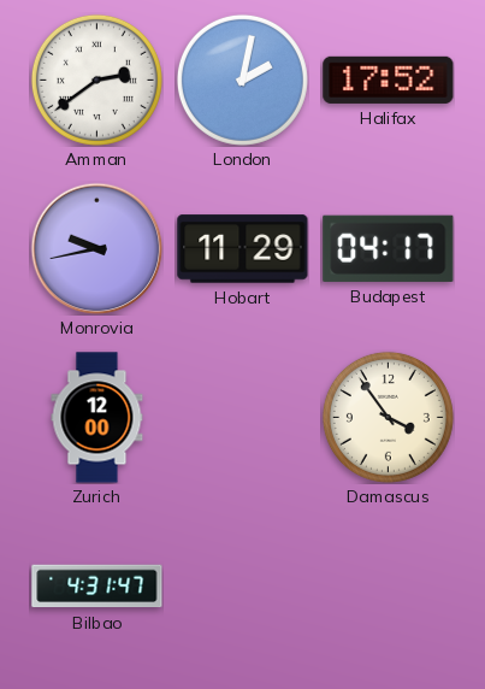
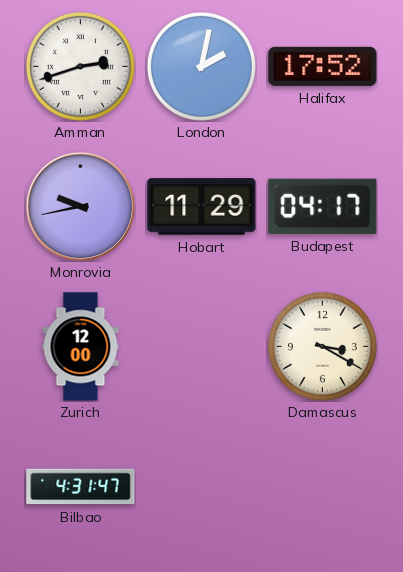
Amman: 2:39 -> 2:42 (80, 66)
Damascus: 3:54 -> 3:20 (322, 346)
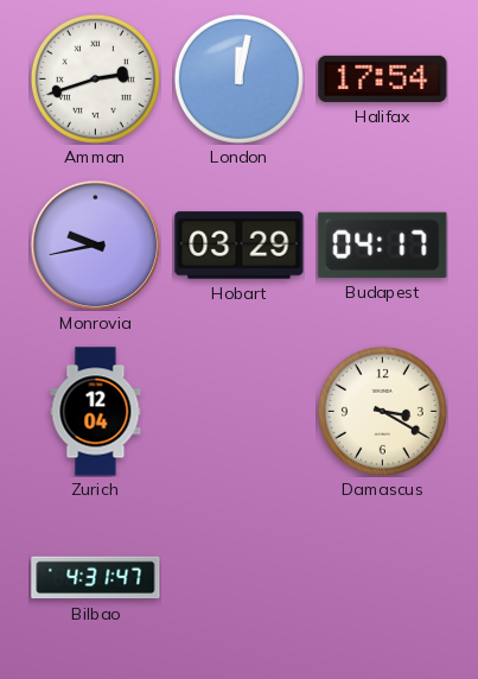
London: 2:02 -> 12:02 (238, 78)
Halifax: 17:52 -> 17:54 (383, 78)
Hobart: 11:29 -> 03:29 (240, 246)
Zurich: 12:00 -> 12:04 (96, 412)
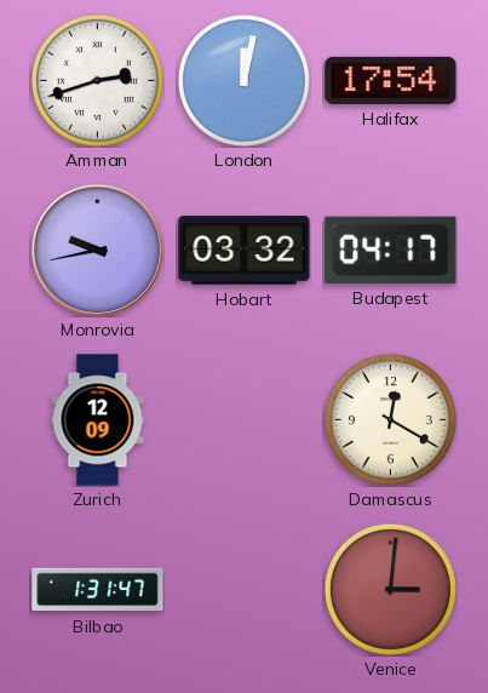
Hobart: 03:29 -> 03:32 (245, 251)
Zurich: 12:04 -> 12:09 (98, 420)
Damascus: 3:20 -> 12:20 (390, 419)
Bilbao: 4:31 -> 1:31 (98, 590)
Venice: none -> 3:01 (390, 589)
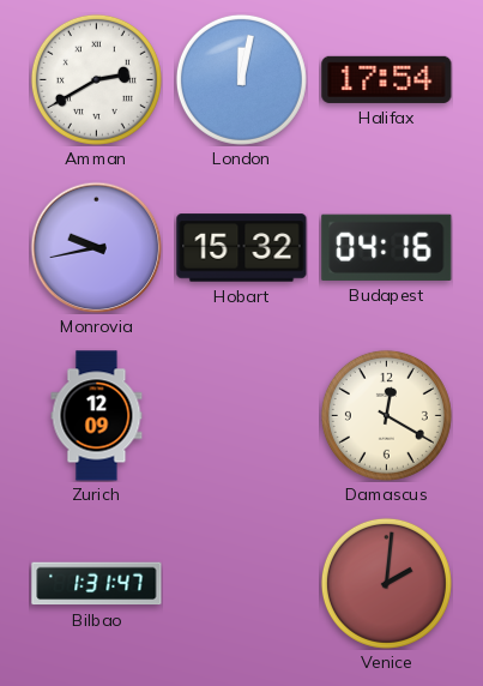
Amman: 2:42 -> 2:40 (96, 79)
Hobart: 03:32 -> 15:32 (242, 248)
Budapest: 04:17 -> 04:16 (387, 247)
Venice: 3:01 -> 2:01 (386, 583)
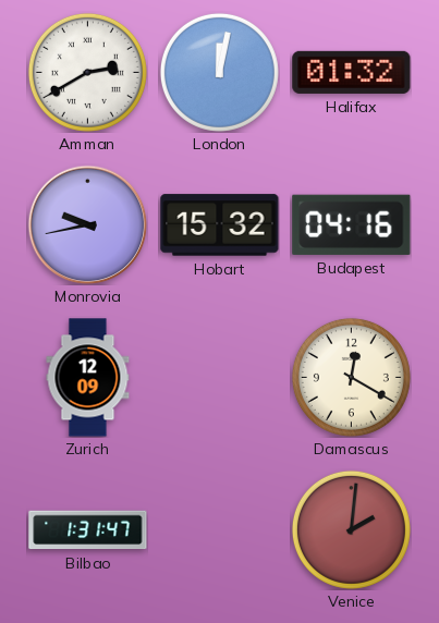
Halifax: 17:54 -> 01:32 (352, 72)
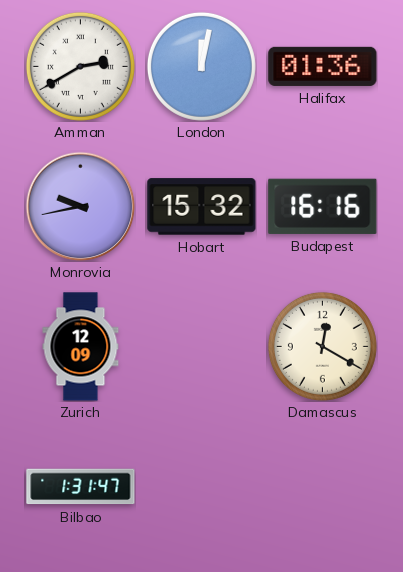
Halifax: 01:32 -> 01:36 (323, 66)
Budapest: 04:16 -> 16:16 (323, 206)
Venice: 2:01 -> none (351, 529)
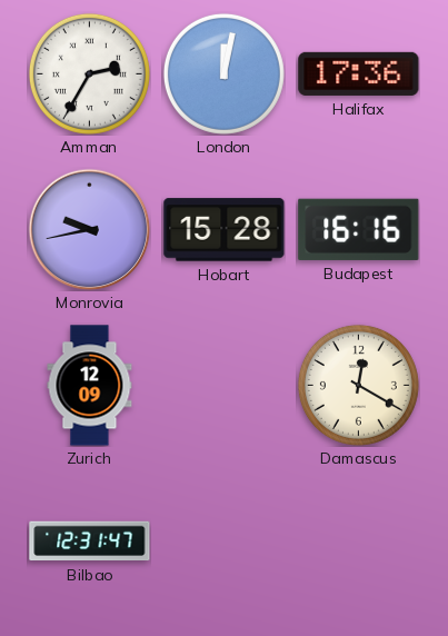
Amman: 2:40 -> 2:35 (89, 73)
Halifax: 01:36 -> 17:36 (359, 73)
Hobart: 15:32 -> 15:28 (225, 230)
Bilbao: 1:31 -> 12:31 (90, 541)
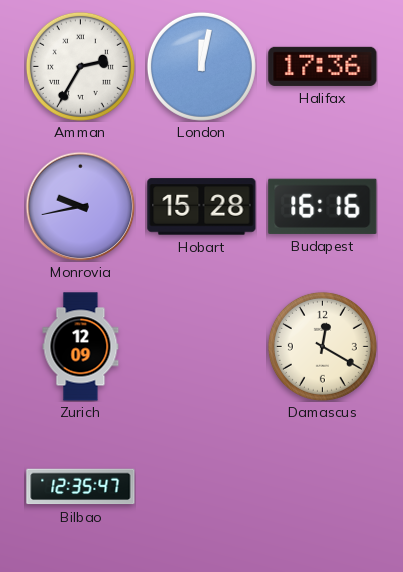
Bilbao: 12:31 -> 12:35 (81, 487)
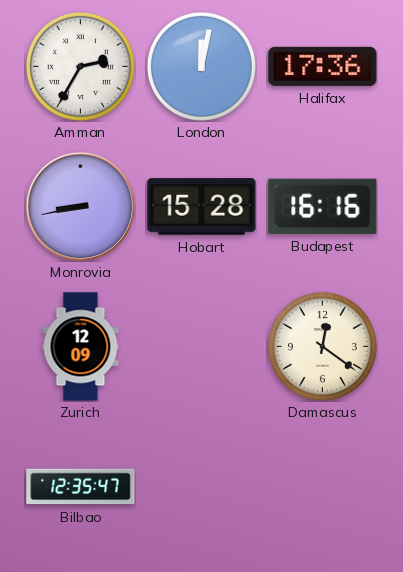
Monrovia: 9:43 -> 8:43 (80, 206)
Damascus: 12:20 -> 12:21 (322, 346)
